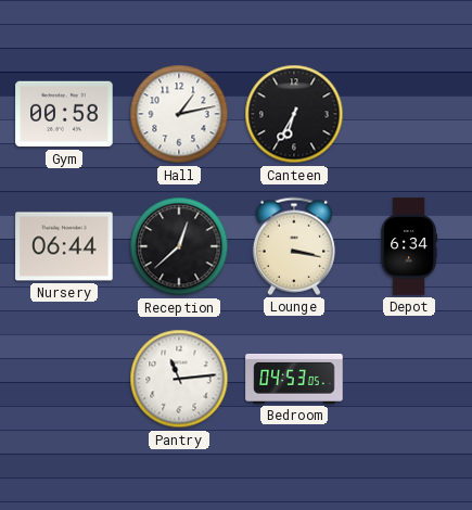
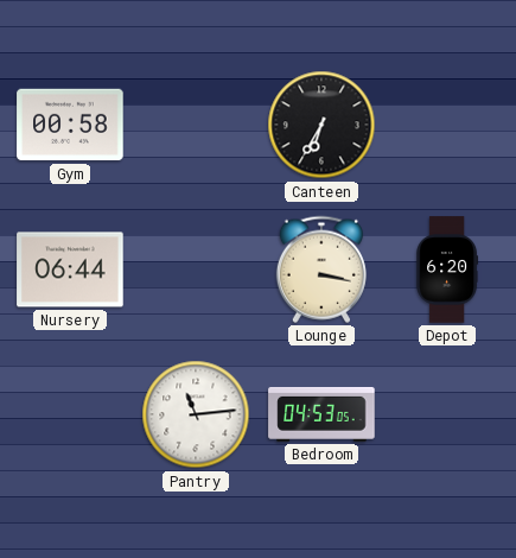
Hall: 1:13 -> none (179, 114)
Reception: 12:38 -> none (179, 246)
Depot: 6:34 -> 6:20 (447, 270)
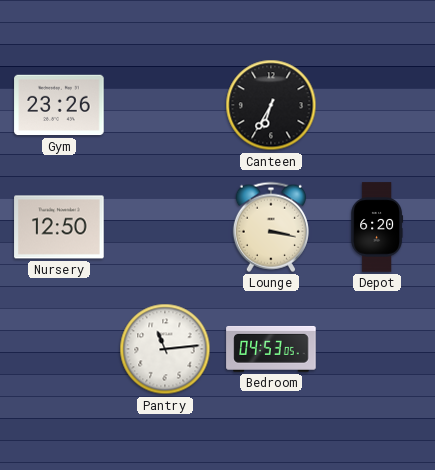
Gym: 00:58 -> 23:26 (59, 105)
Nursery: 06:44 -> 12:50 (59, 227)
